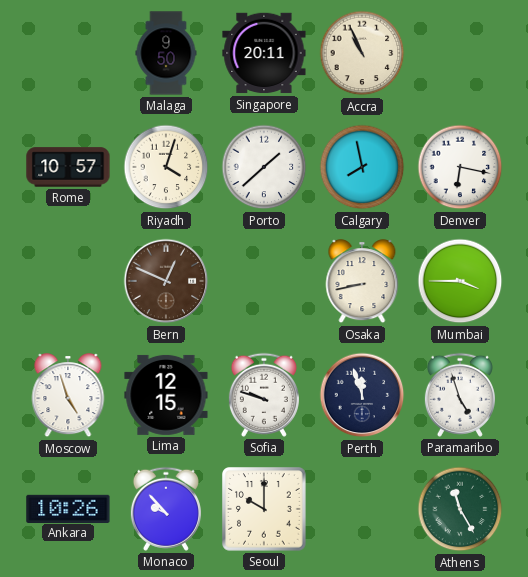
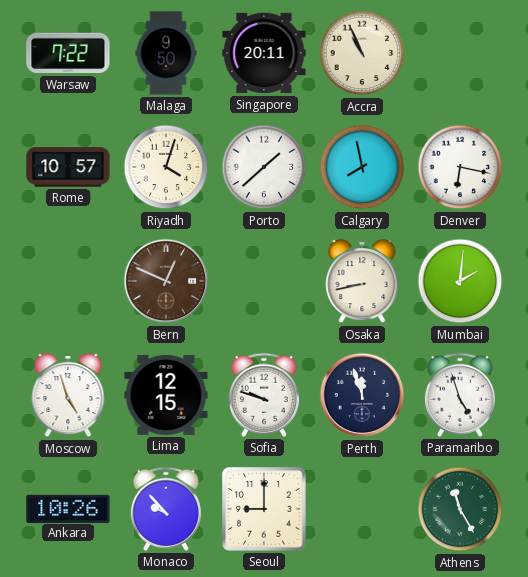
Warsaw: none -> 7:22 (68, 53)
Mumbai: 3:45 -> 2:01 (460, 281)
Seoul: 10:00 -> 9:00 (264, 509)
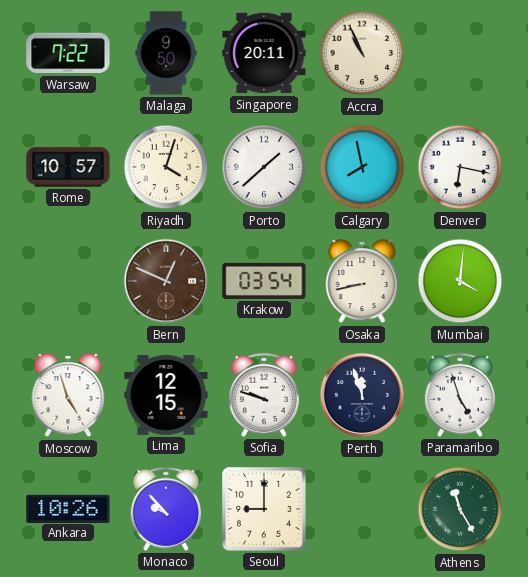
Krakow: none -> 03:54 (264, 281)
Mumbai: 2:01 -> 4:01 (460, 281)
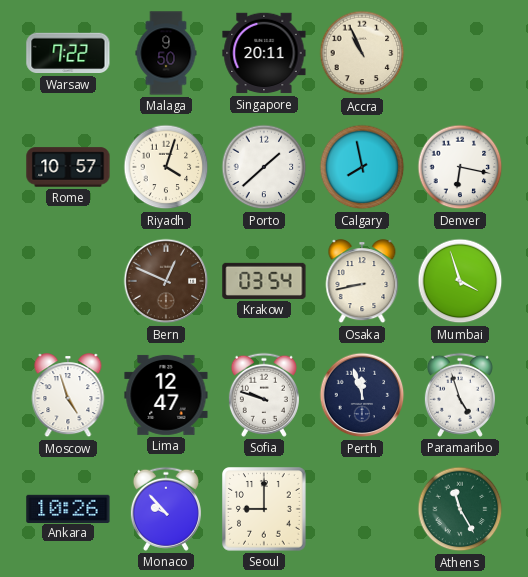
Mumbai: 4:01 -> 3:57 (460, 281)
Lima: 12:15 -> 12:47 (166, 395)
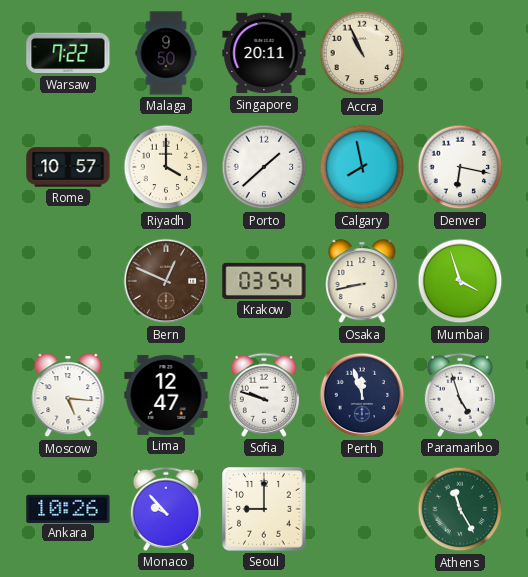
Riyadh: 4:03 -> 4:00 (166, 167)
Moscow: 4:57 -> 5:16 (68, 396)
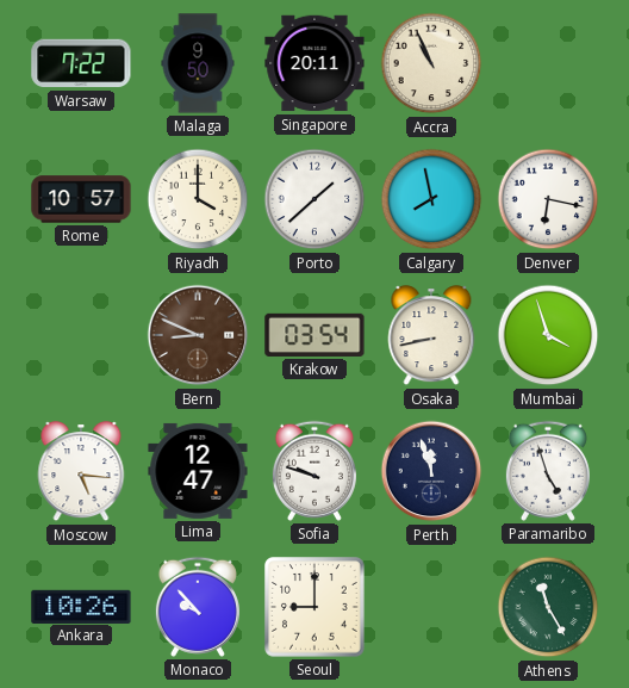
Bern: 12:49 -> 8:49 (198, 335)
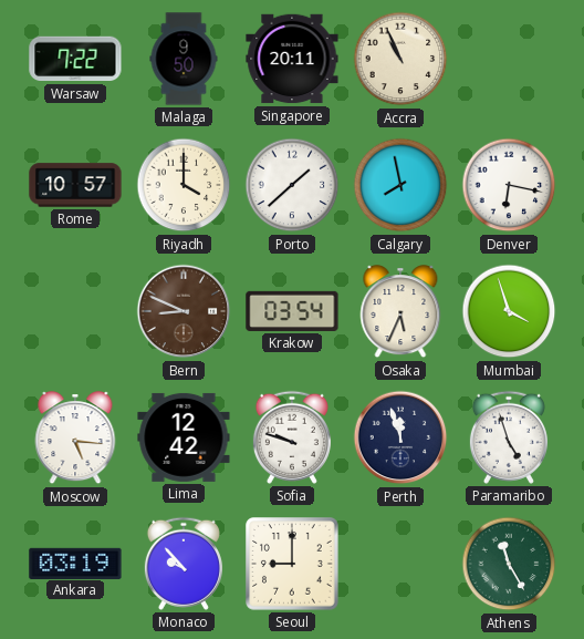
Osaka: 8:43 -> 5:34 (400, 312)
Lima: 12:47 -> 12:42 (184, 437)
Ankara: 10:26 -> 03:19 (75, 563)
